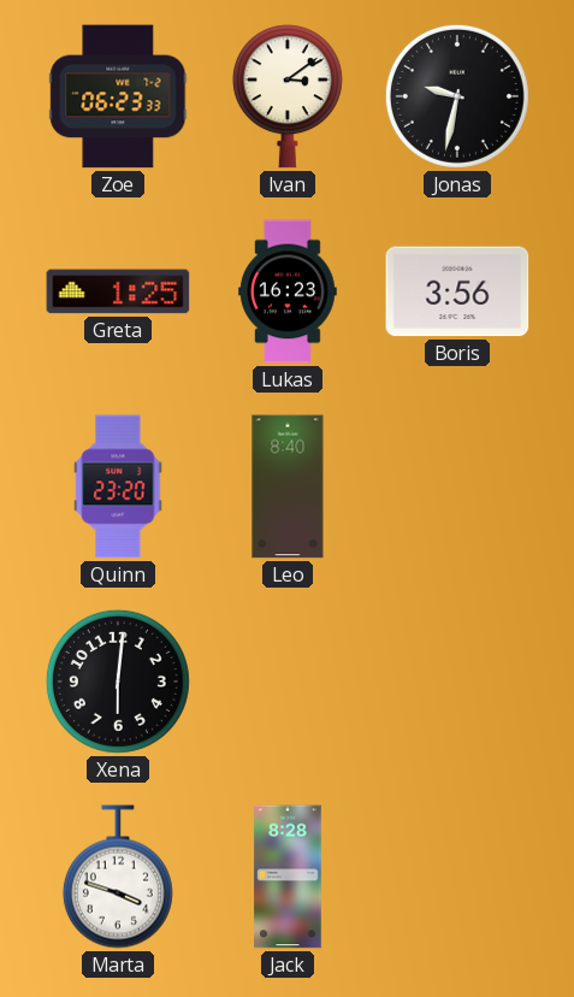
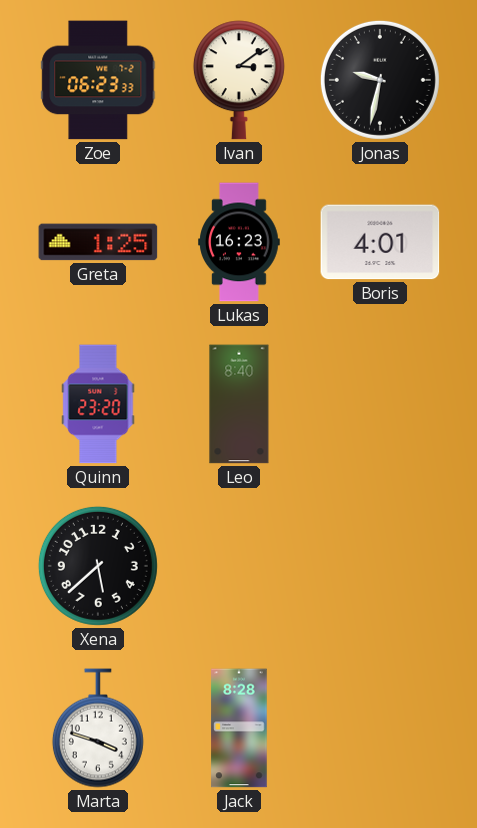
Boris: 3:56 -> 4:01 (380, 242)
Xena: 6:01 -> 5:38 (98, 566)
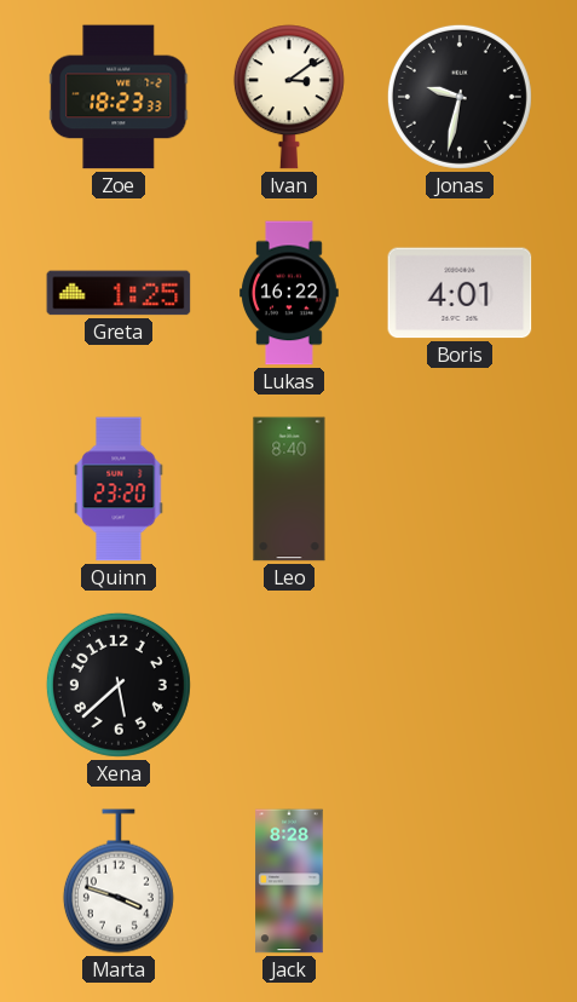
Zoe: 06:23 -> 18:23 (119, 97)
Lukas: 16:23 -> 16:22 (289, 293)
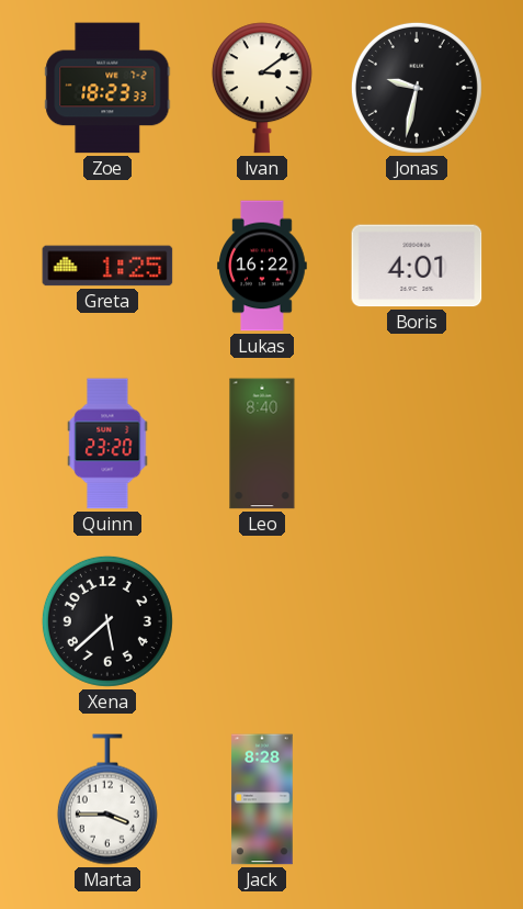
Marta: 3:48 -> 3:45 (107, 799)
